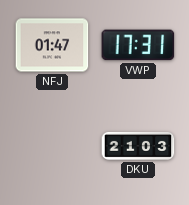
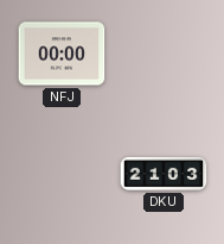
NFJ: 01:47 -> 00:00 (62, 54)
VWP: 17:31 -> none (138, 45)
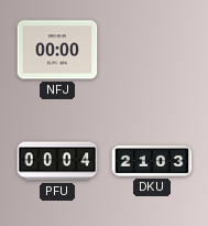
PFU: none -> 00:04 (57, 161)
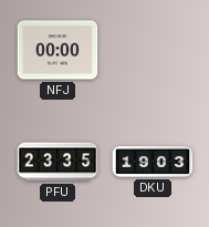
PFU: 00:04 -> 23:35 (58, 162)
DKU: 21:03 -> 19:03 (153, 162)
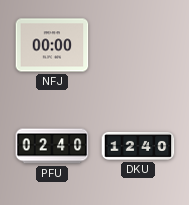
PFU: 23:35 -> 02:40 (52, 146)
DKU: 19:03 -> 12:40 (138, 146)
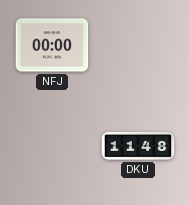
PFU: 02:40 -> none (52, 146)
DKU: 12:40 -> 11:48 (138, 146)
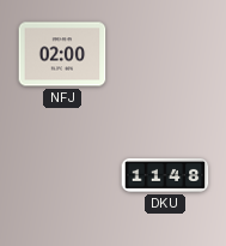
NFJ: 00:00 -> 02:00 (62, 54)
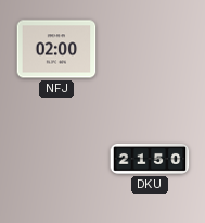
DKU: 11:48 -> 21:50 (150, 159)
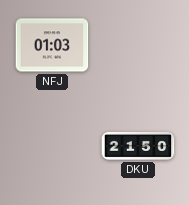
NFJ: 02:00 -> 01:03 (52, 45)
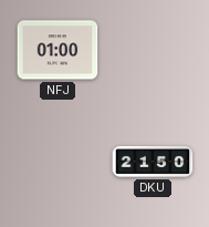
NFJ: 01:03 -> 01:00 (58, 50)
